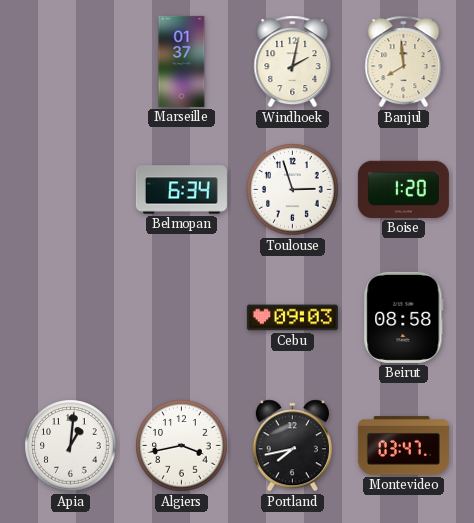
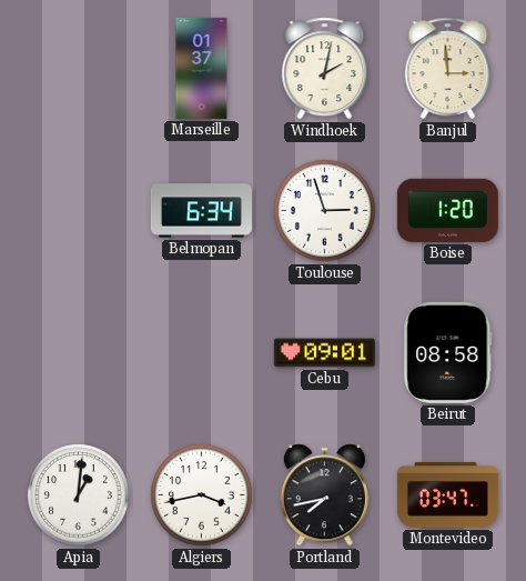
Banjul: 7:59 -> 2:59 (448, 69)
Cebu: 09:03 -> 09:01 (324, 353)
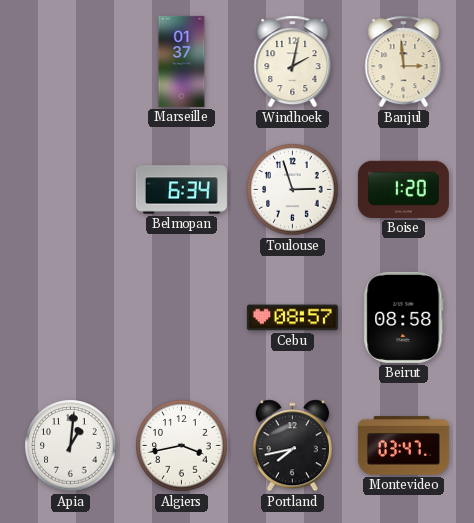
Cebu: 09:01 -> 08:57 (292, 318)
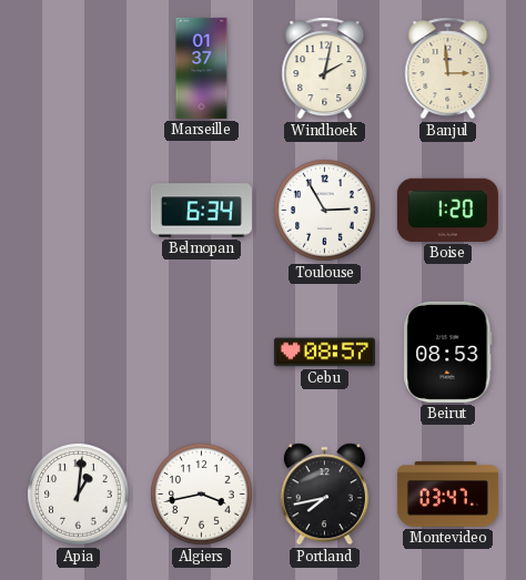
Toulouse: 2:57 -> 2:55 (325, 211)
Beirut: 08:58 -> 08:53 (448, 352)
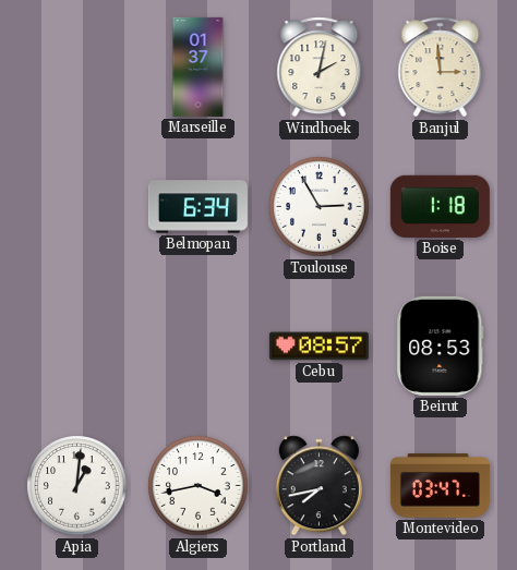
Boise: 1:20 -> 1:18 (440, 206)
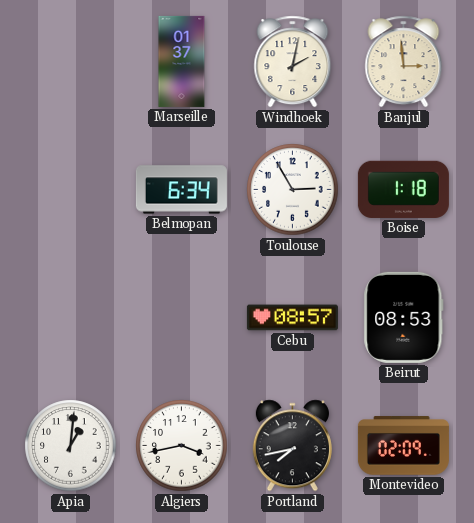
Montevideo: 03:47 -> 02:09 (403, 446)
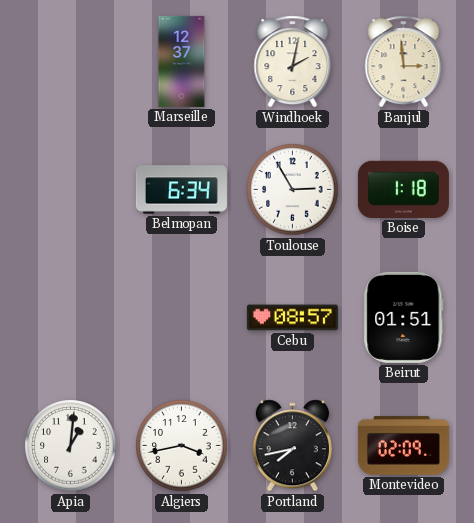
Marseille: 01:37 -> 12:37 (182, 61)
Beirut: 08:53 -> 01:51 (404, 317)
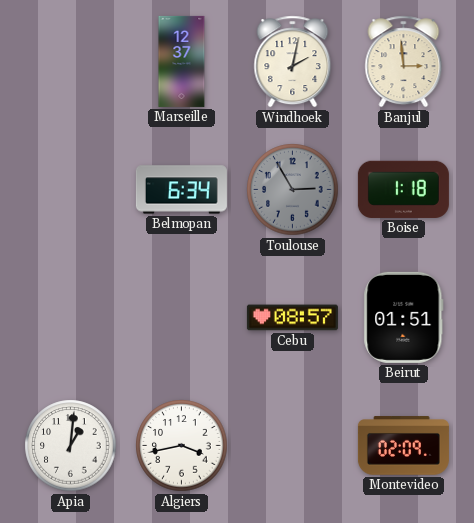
Toulouse dial: white -> grey (293, 190)
Portland: 7:43 -> none (292, 446)
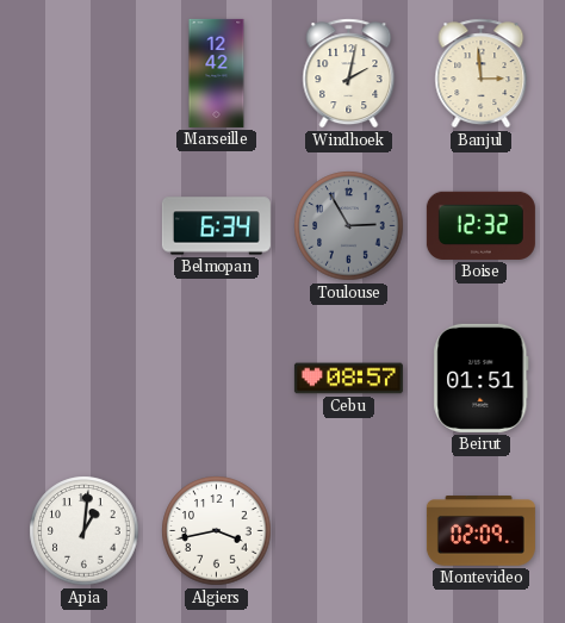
Marseille: 12:37 -> 12:42 (217, 73)
Boise: 1:18 -> 12:32 (480, 225)
